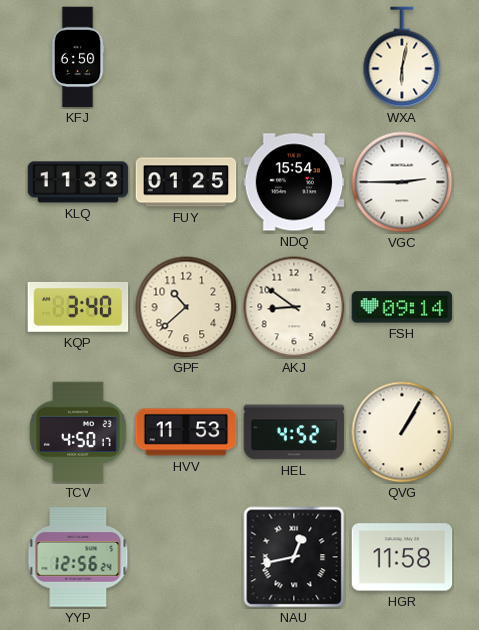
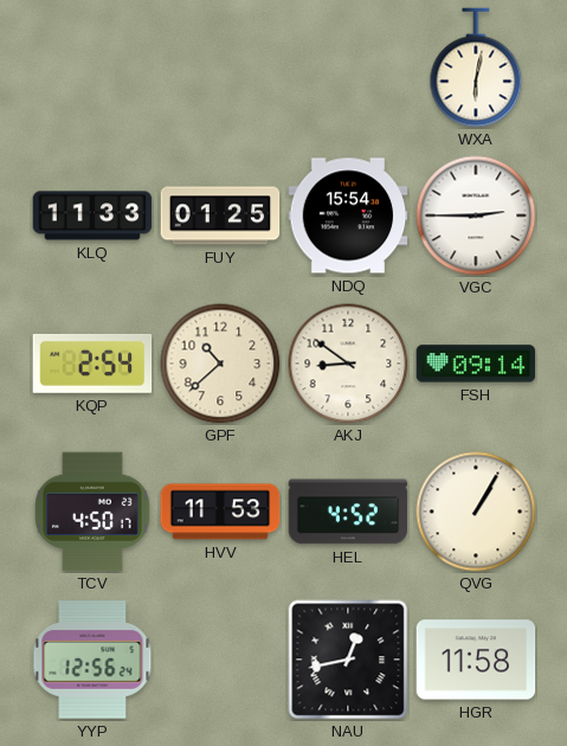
KFJ: 6:50 -> none (78, 57)
KQP: 3:40 -> 2:54 (92, 364)
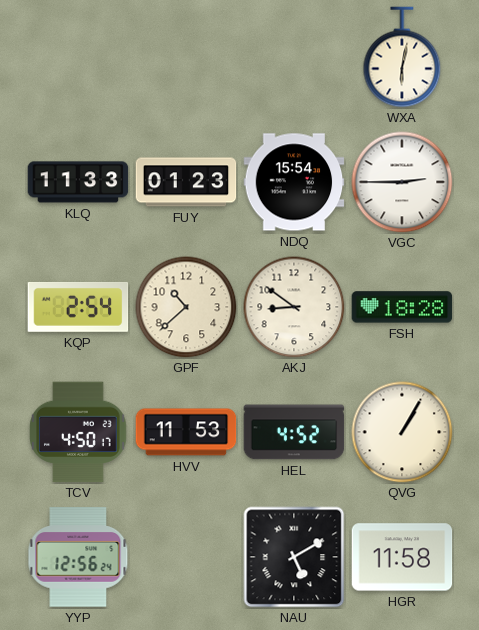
FUY: 01:25 -> 01:23 (186, 182)
FSH: 09:14 -> 18:28 (402, 307)
NAU: 12:43 -> 5:10 (294, 557)
